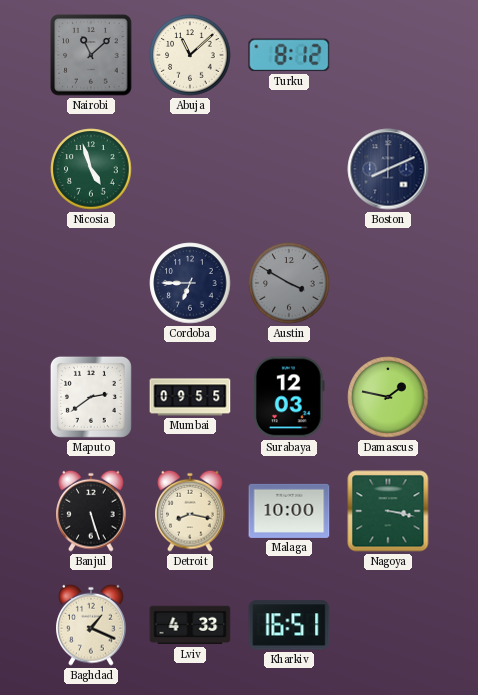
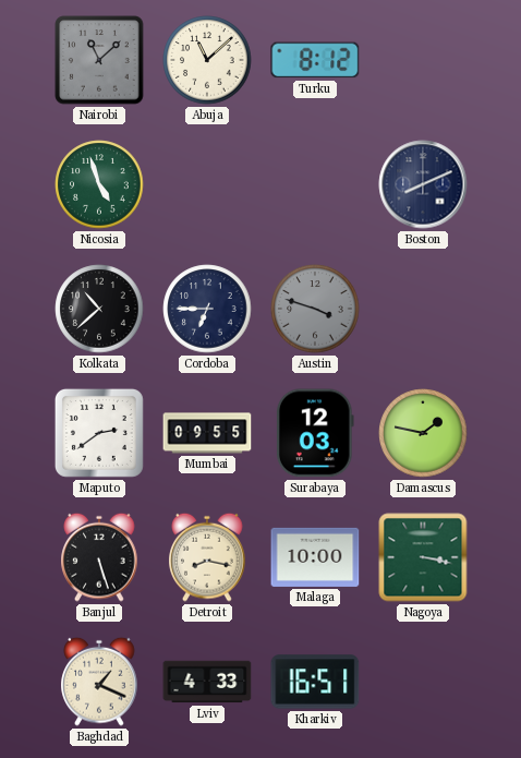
Kolkata: none -> 10:38 (99, 309)
Austin: 3:50 -> 3:48 (315, 309)
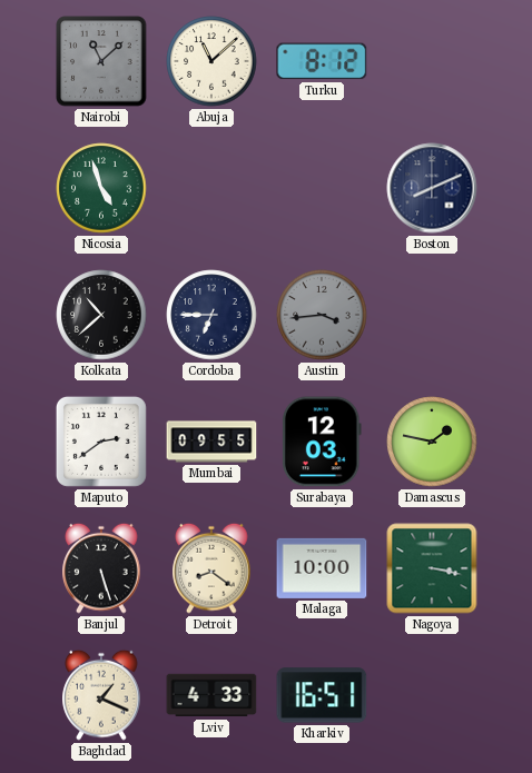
Austin: 3:48 -> 3:44 (322, 315)
Detroit: 8:17 -> 8:21 (211, 568)
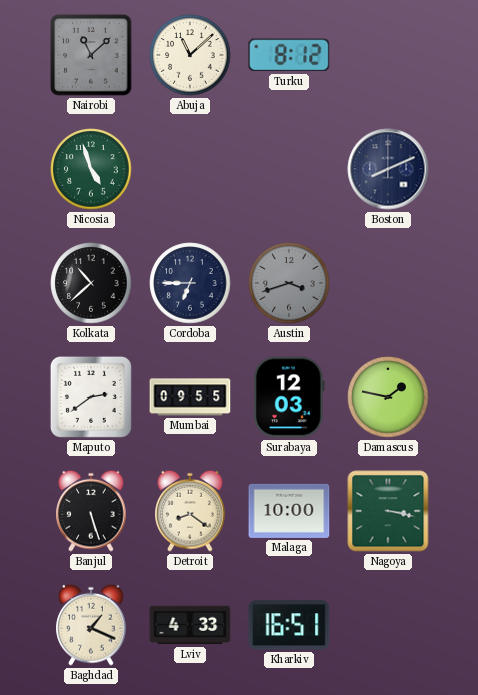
Austin: 3:44 -> 3:42 (289, 283)
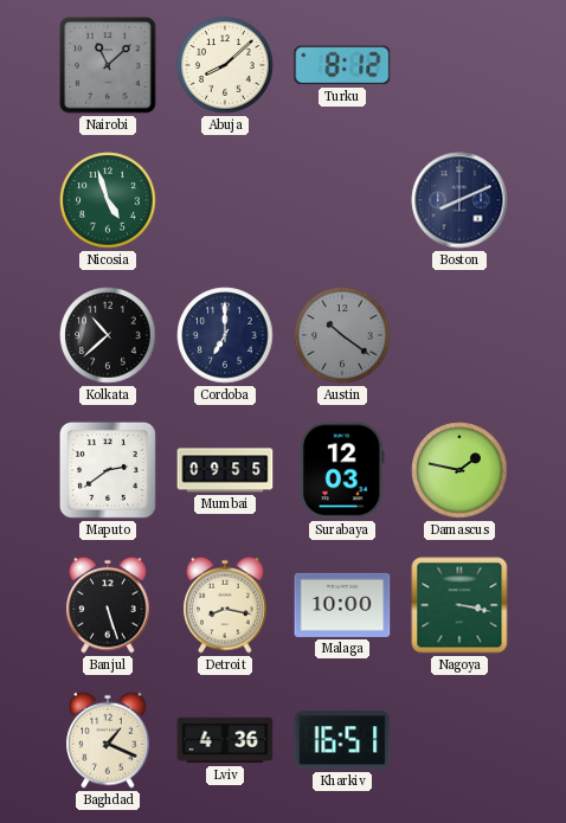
Abuja: 11:08 -> 8:08 (225, 65)
Cordoba: 6:45 -> 7:00 (225, 335)
Austin: 3:42 -> 10:21 (342, 335)
Detroit: 8:21 -> 8:17 (225, 605)
Lviv: 4:33 -> 4:36 (225, 740)
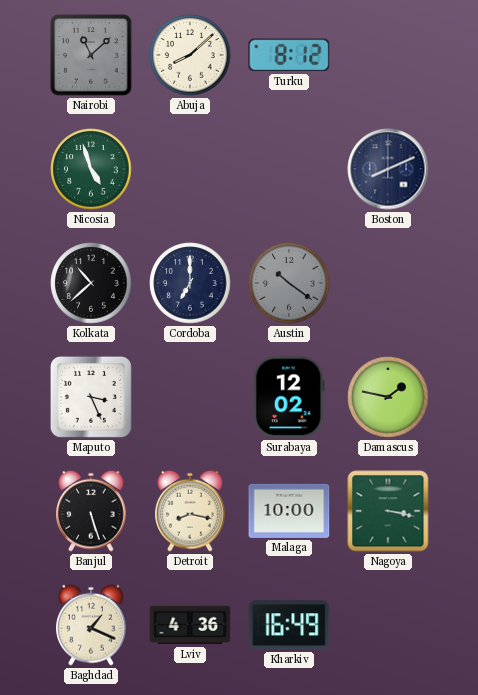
Maputo: 2:39 -> 3:26 (91, 397)
Mumbai: 09:55 -> none (225, 470)
Surabaya: 12:03 -> 12:02 (289, 397)
Kharkiv: 16:51 -> 16:49 (289, 625)
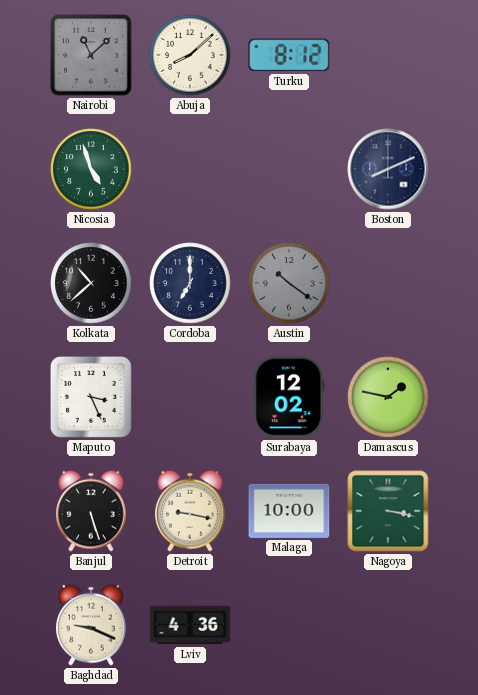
Detroit: 8:17 -> 9:17 (190, 511)
Baghdad: 1:19 -> 9:19 (91, 625)
Kharkiv: 16:49 -> none (289, 625)
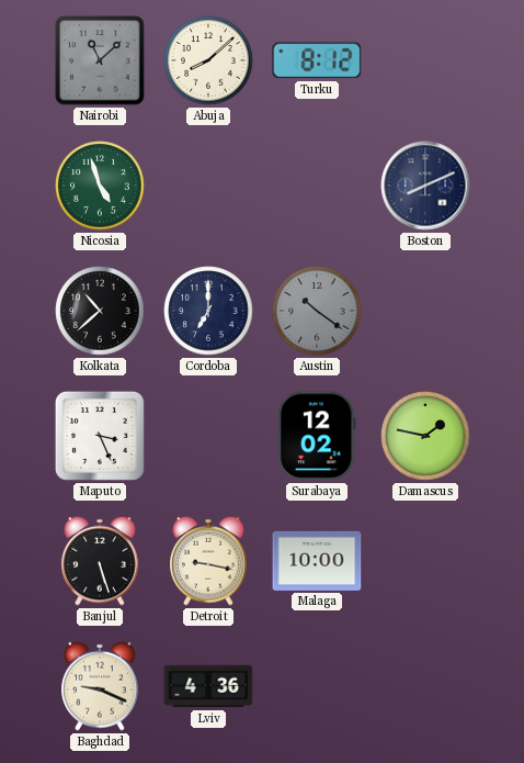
Nagoya: 3:17 -> none (388, 511)
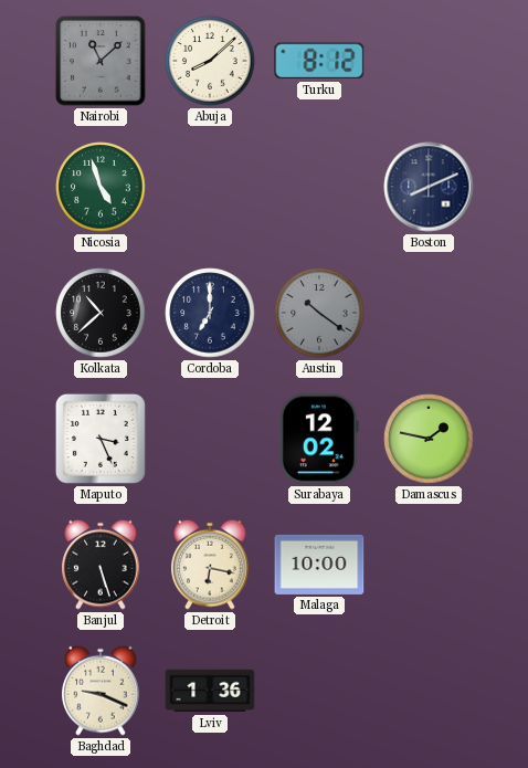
Detroit: 9:17 -> 6:17 (210, 565)
Lviv: 4:36 -> 1:36 (210, 691)
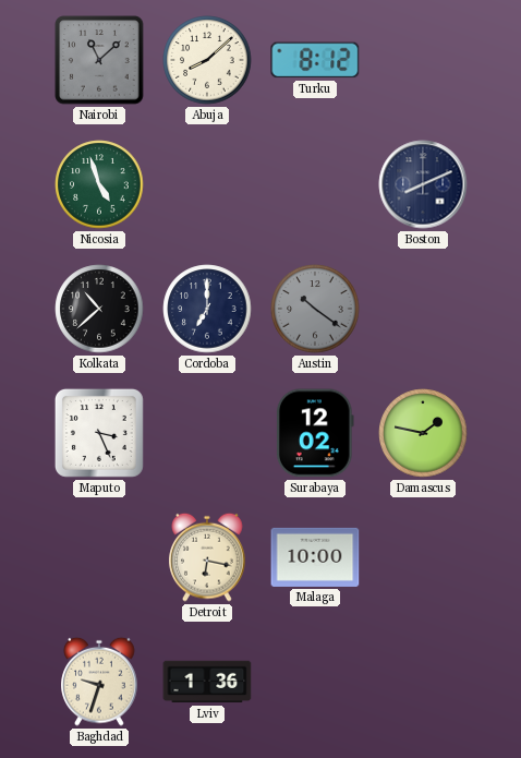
Banjul: 5:27 -> none (101, 565)
Baghdad: 9:19 -> 9:33 (99, 682)
